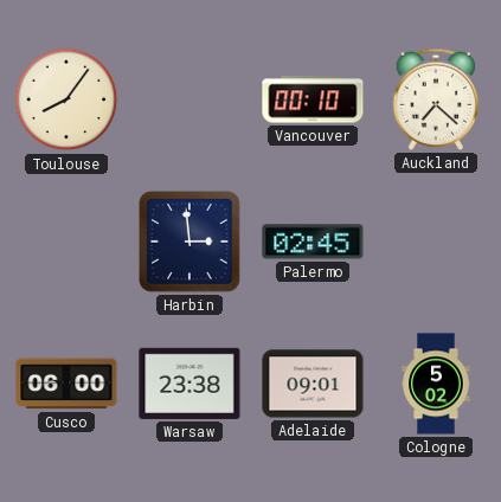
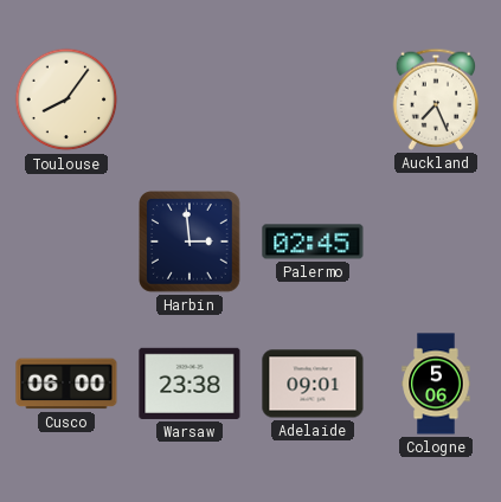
Vancouver: 00:10 -> none (313, 99)
Auckland: 7:22 -> 7:26 (436, 99)
Cologne: 5:02 -> 5:06 (436, 384)
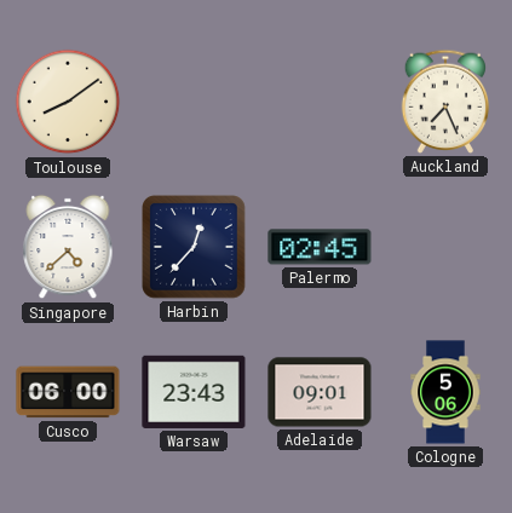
Toulouse: 8:06 -> 8:09 (68, 102)
Singapore: none -> 4:38 (68, 247)
Harbin: 2:59 -> 12:37 (195, 248)
Warsaw: 23:38 -> 23:43 (194, 392)
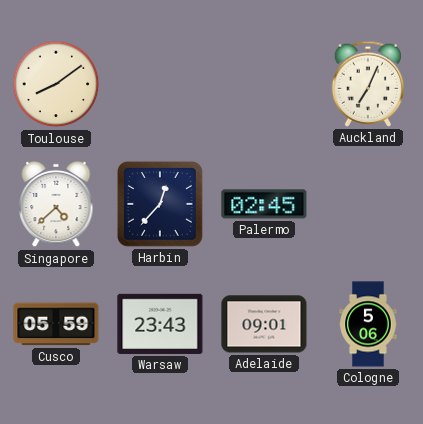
Auckland: 7:26 -> 7:04 (368, 84)
Cusco: 06:00 -> 05:59 (56, 324)
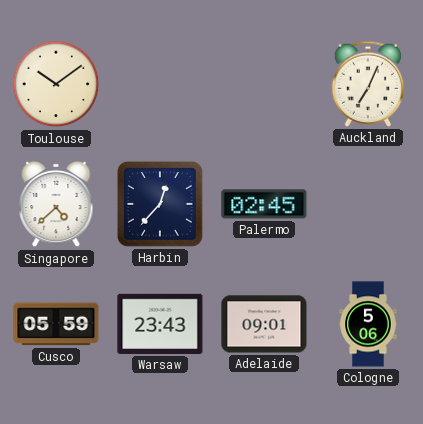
Toulouse: 8:09 -> 10:09 (56, 84)
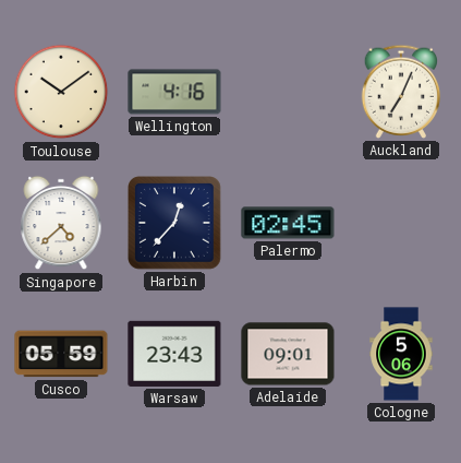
Wellington: none -> 4:16 (174, 92)
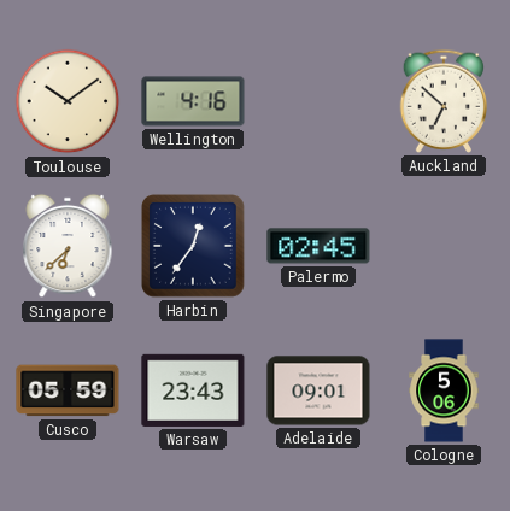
Auckland: 7:04 -> 6:52 (444, 101)
Singapore: 4:38 -> 6:38 (68, 246)
Harbin: 12:37 -> 12:36 (194, 247)
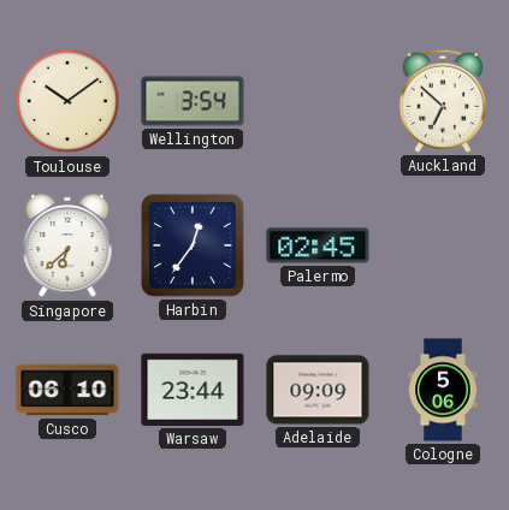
Wellington: 4:16 -> 3:54 (193, 101)
Cusco: 05:59 -> 06:10 (67, 390)
Warsaw: 23:43 -> 23:44 (193, 390)
Adelaide: 09:01 -> 09:09 (318, 390)
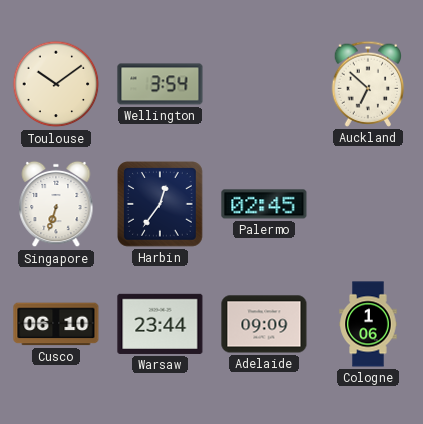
Singapore: 6:38 -> 6:33 (56, 204)
Cologne: 5:06 -> 1:06 (368, 324)
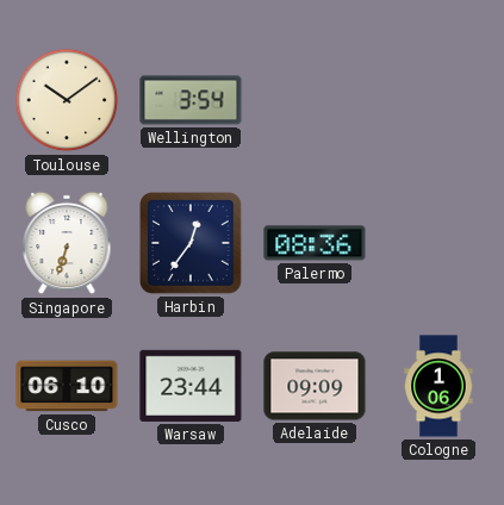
Auckland: 6:52 -> none (368, 84)
Palermo: 02:45 -> 08:36 (315, 243)
